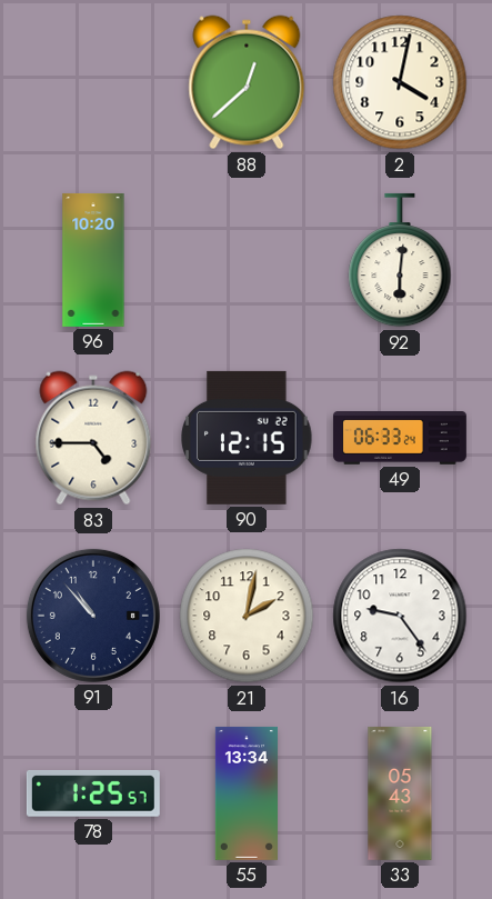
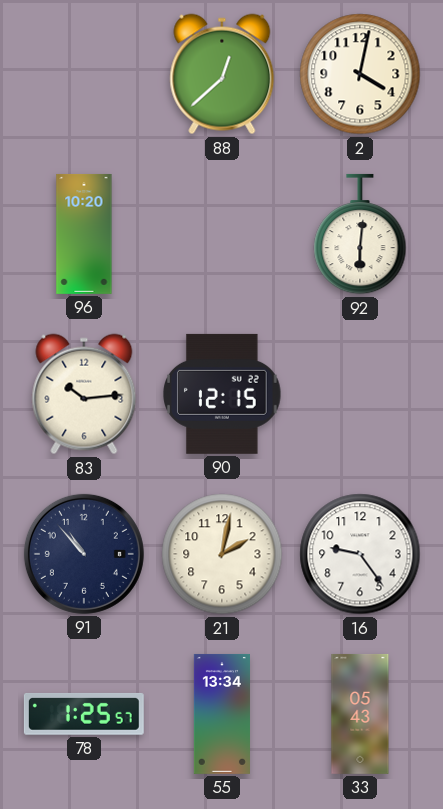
83: 4:45 -> 10:14 (84, 394)
49: 06:33 -> none (400, 439)
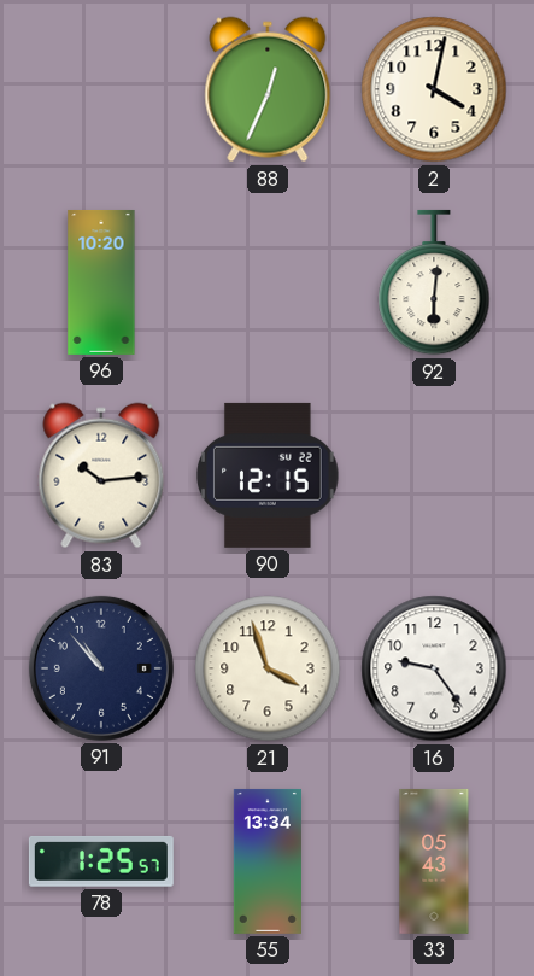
88: 12:38 -> 12:34 (268, 89)
21: 2:02 -> 3:57 (268, 668)
